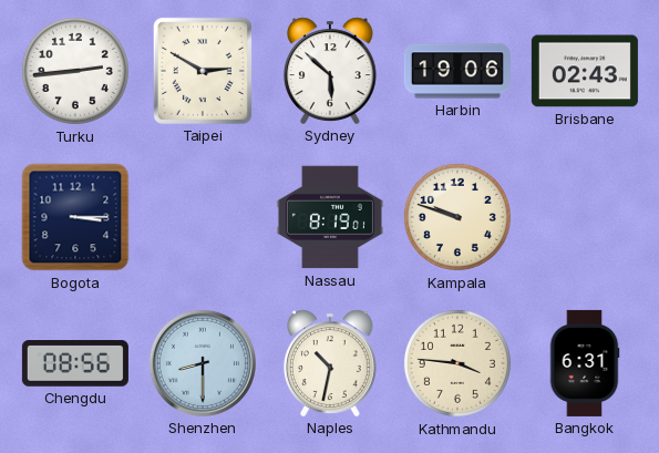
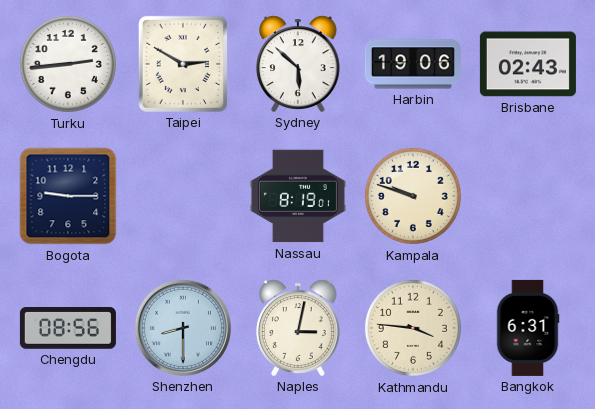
Bogota: 3:15 -> 9:15 (68, 196)
Naples: 10:32 -> 3:02 (298, 328)
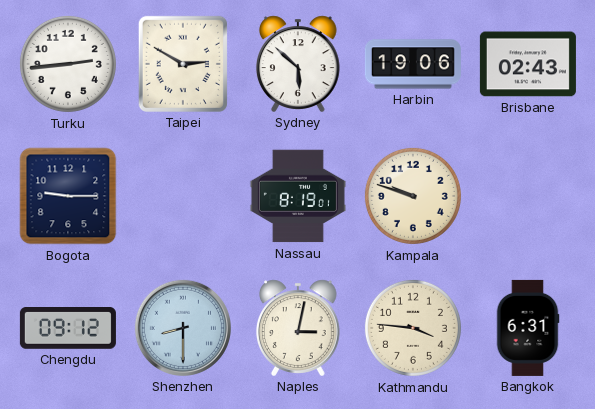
Chengdu: 08:56 -> 09:12 (68, 329)
